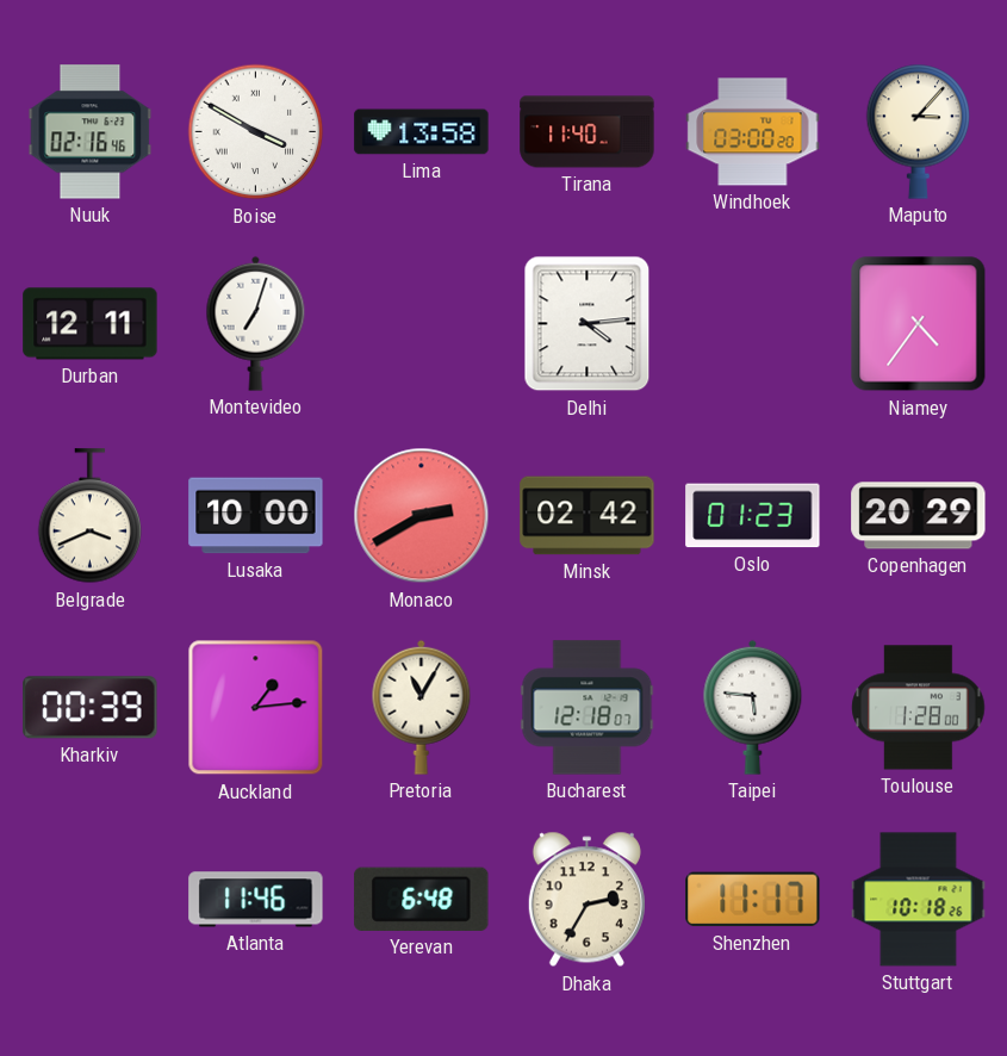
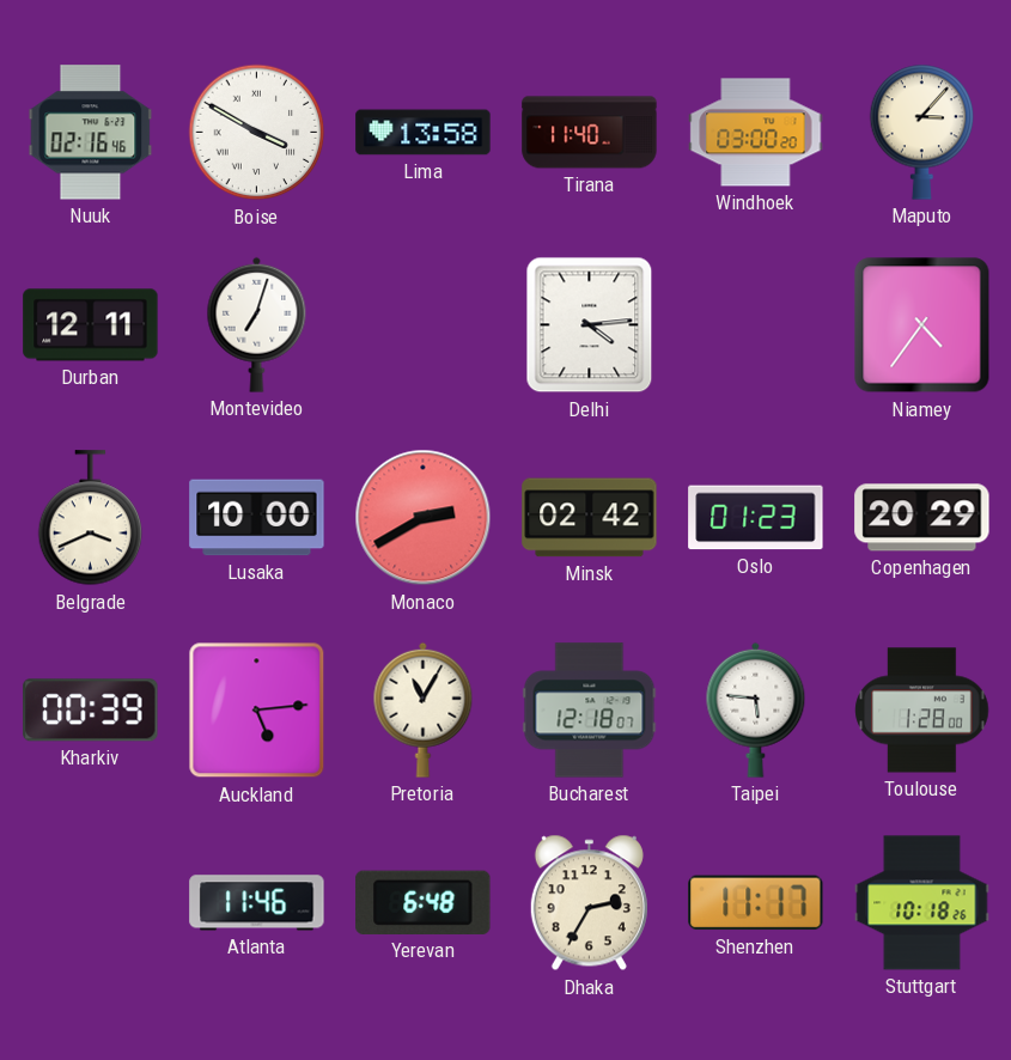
Auckland: 1:14 -> 5:14 (257, 711)
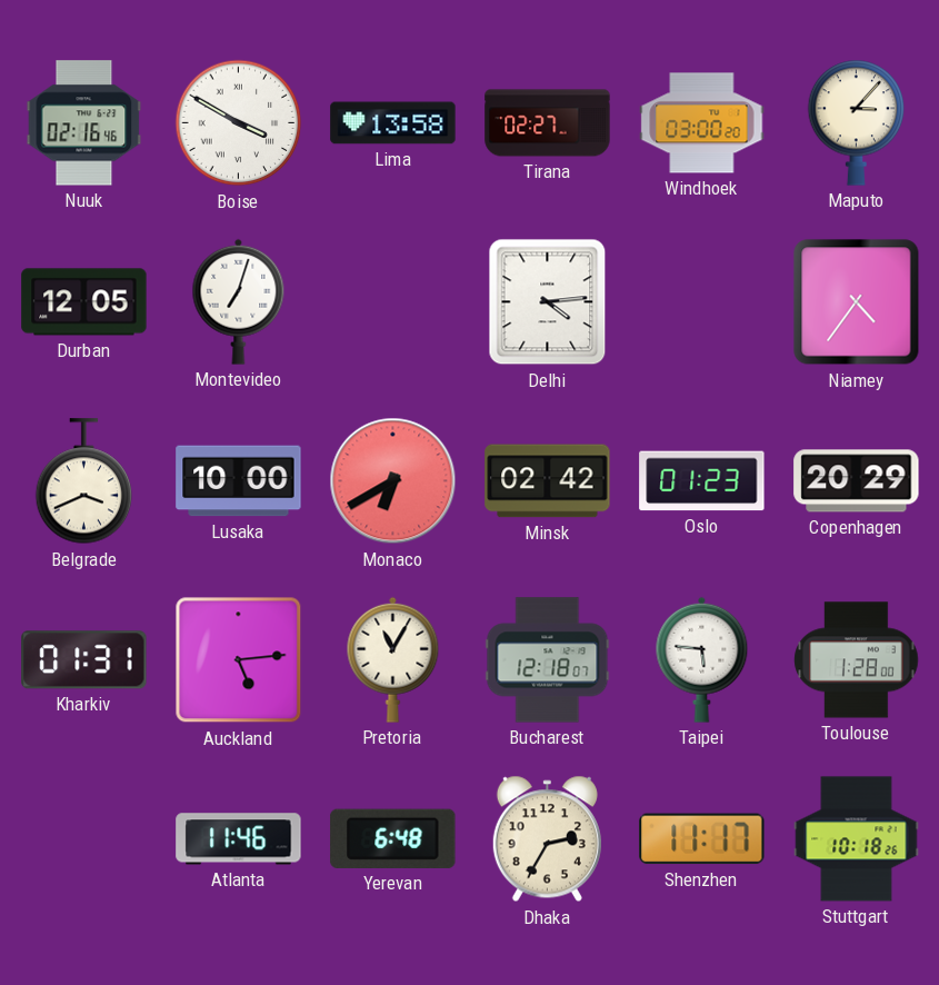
Tirana: 11:40 -> 02:27 (548, 123)
Durban: 12:11 -> 12:05 (84, 302)
Monaco: 2:40 -> 6:40 (393, 481)
Kharkiv: 00:39 -> 01:31 (84, 660)
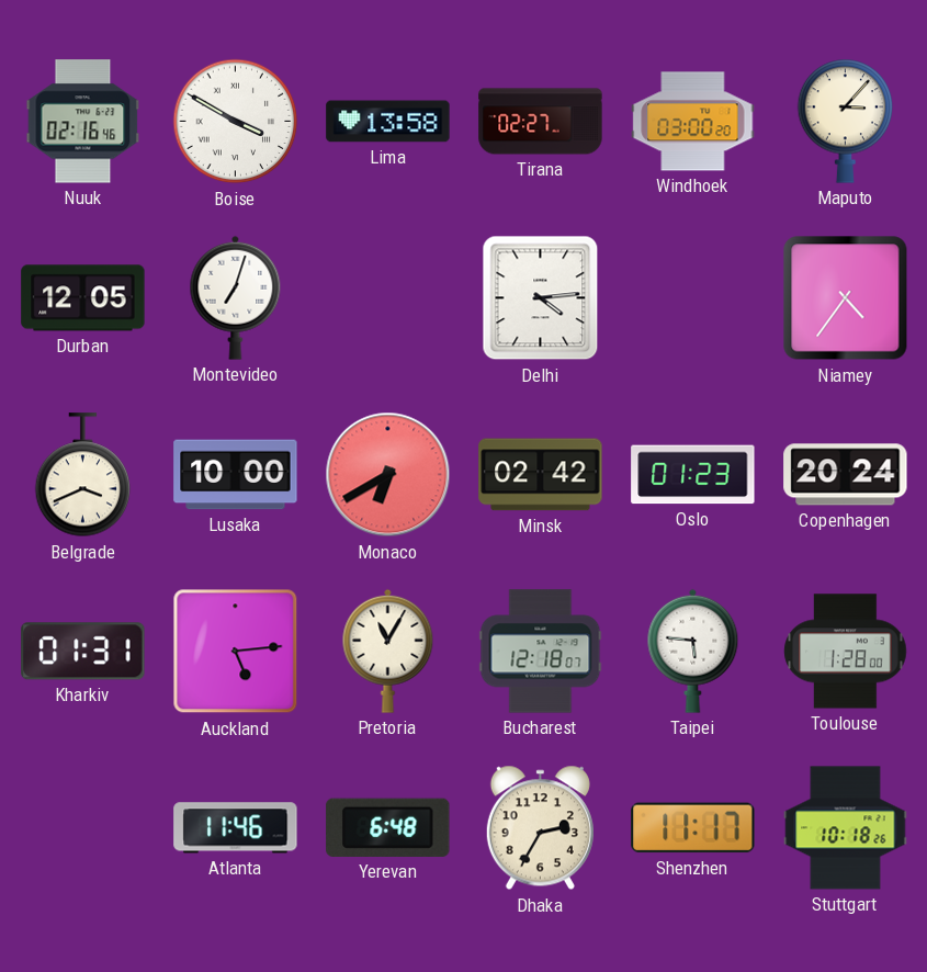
Copenhagen: 20:29 -> 20:24 (846, 475)
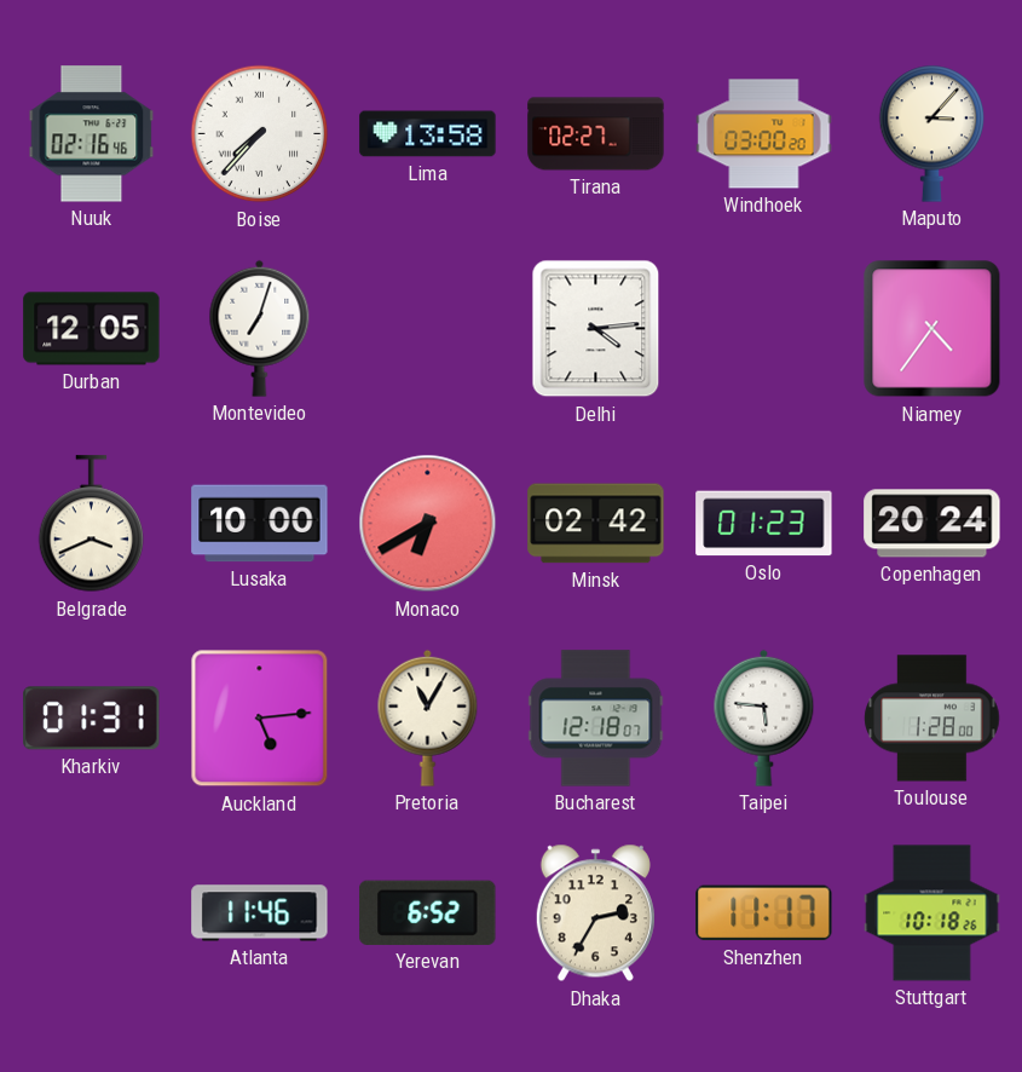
Boise: 3:50 -> 7:37 (260, 134)
Yerevan: 6:48 -> 6:52 (428, 912)
